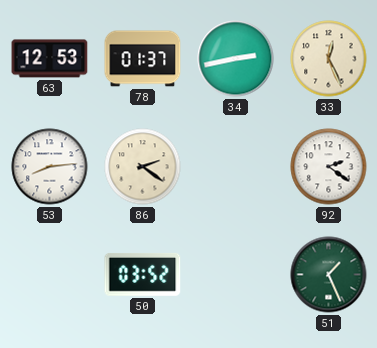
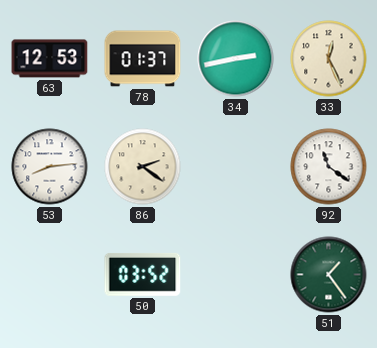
92: 2:21 -> 11:21 (329, 167)
51: 1:26 -> 1:24 (329, 275)
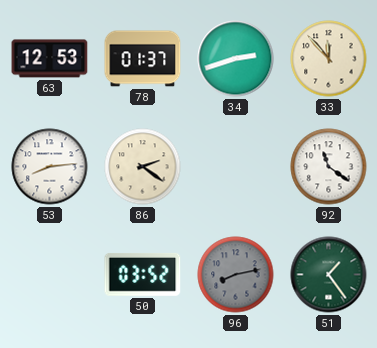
34: 2:43 -> 2:42 (236, 59)
33: 12:26 -> 11:53 (329, 59)
96: none -> 8:13 (236, 275)
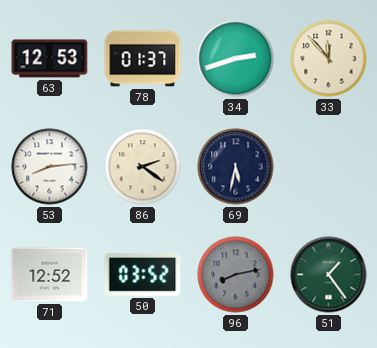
69: none -> 5:32 (236, 167)
92: 11:21 -> none (329, 167)
71: none -> 12:52 (50, 275)
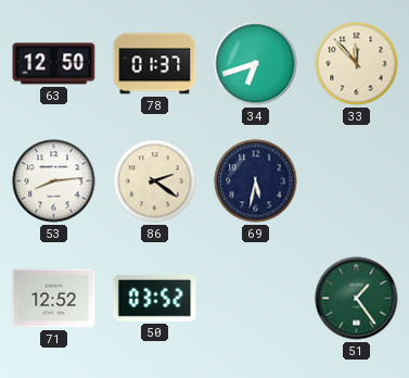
63: 12:53 -> 12:50 (54, 64)
34: 2:42 -> 6:42 (256, 64)
96: 8:13 -> none (236, 275)
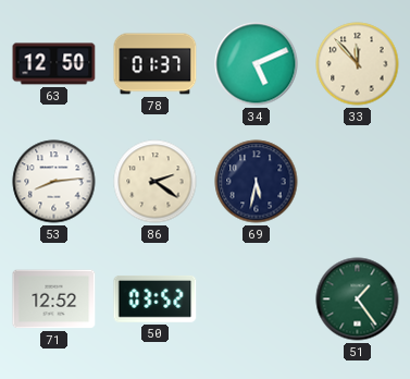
34: 6:42 -> 5:11 (257, 64)
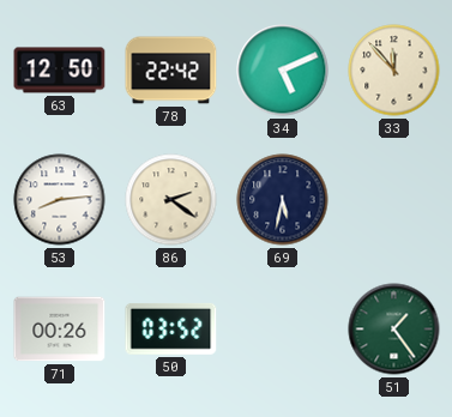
78: 01:37 -> 22:42 (171, 71)
71: 12:52 -> 00:26 (60, 330)
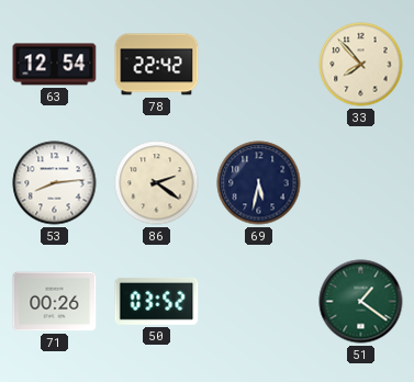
63: 12:50 -> 12:54 (55, 65)
34: 5:11 -> none (283, 71)
33: 11:53 -> 7:53 (361, 65)
51: 1:24 -> 1:21 (361, 302)
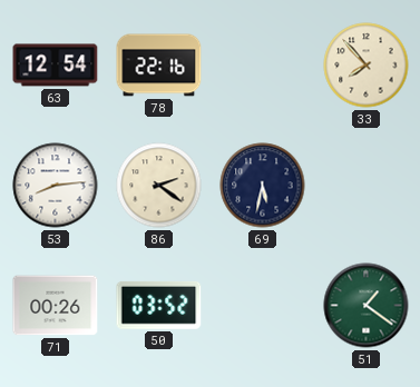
78: 22:42 -> 22:16 (159, 66)
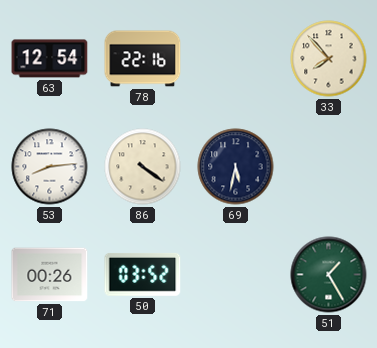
86: 2:21 -> 4:21 (143, 167)
51: 1:21 -> 1:25 (329, 275)
